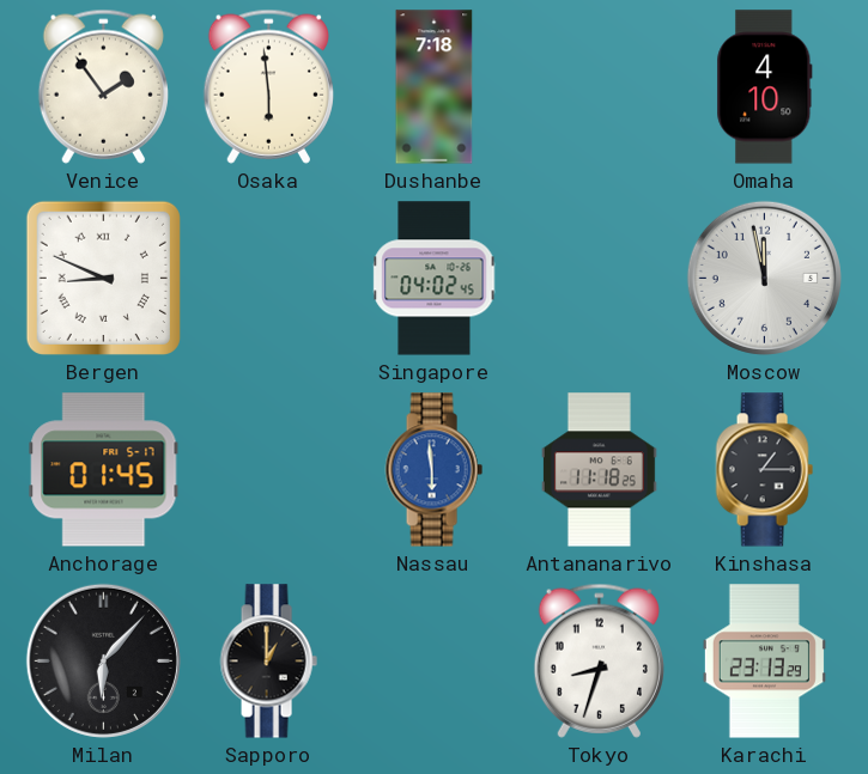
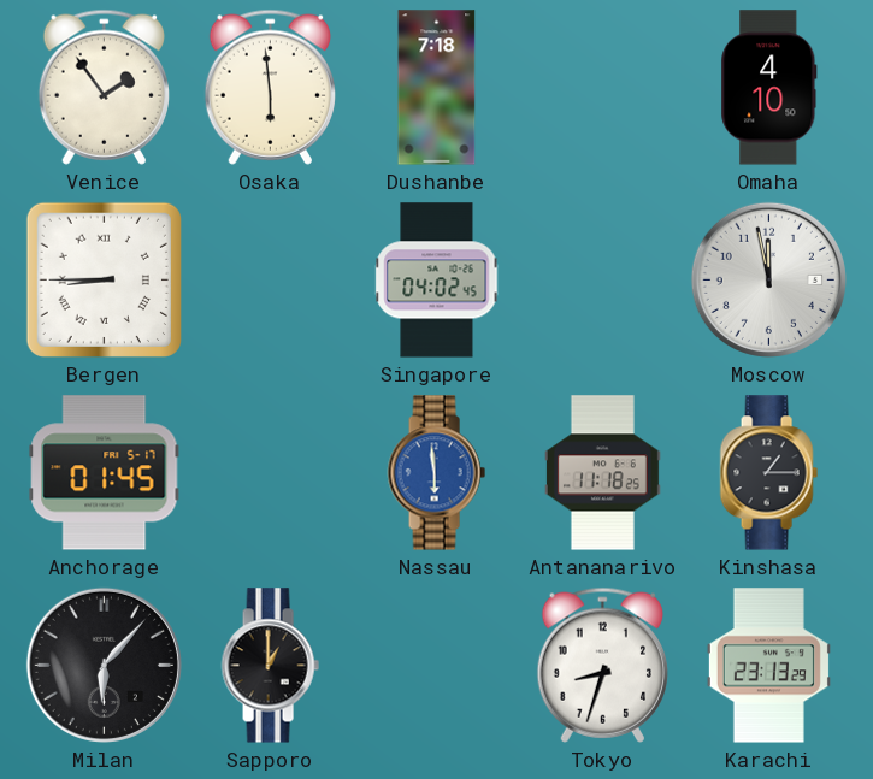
Bergen: 8:49 -> 8:45 (104, 279)
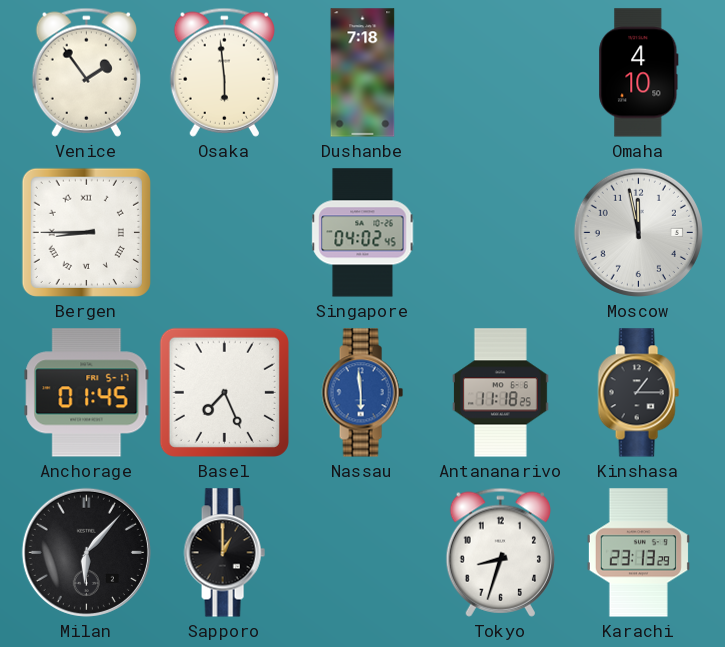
Basel: none -> 7:26 (224, 392)
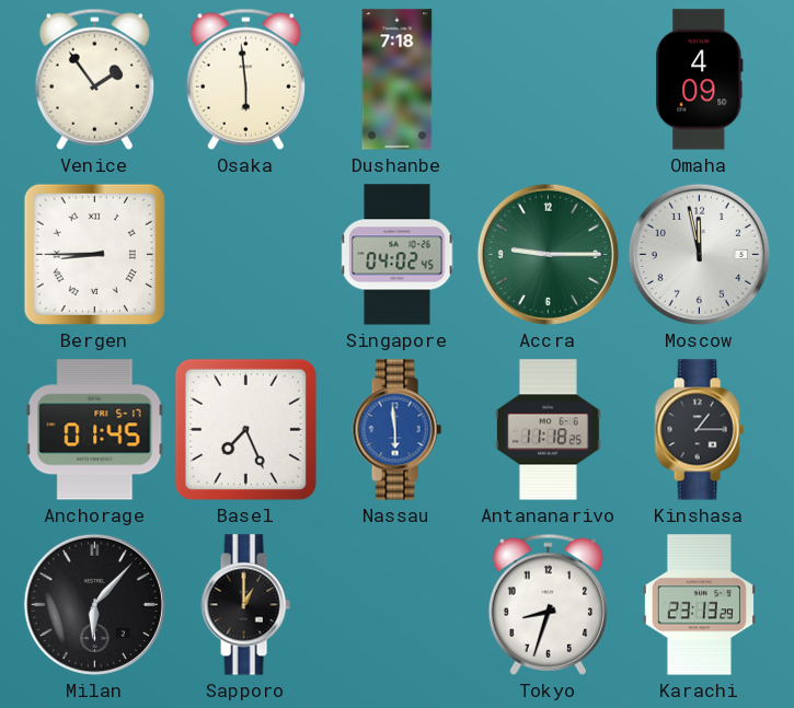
Omaha: 4:10 -> 4:09 (700, 80)
Accra: none -> 9:15 (548, 254)
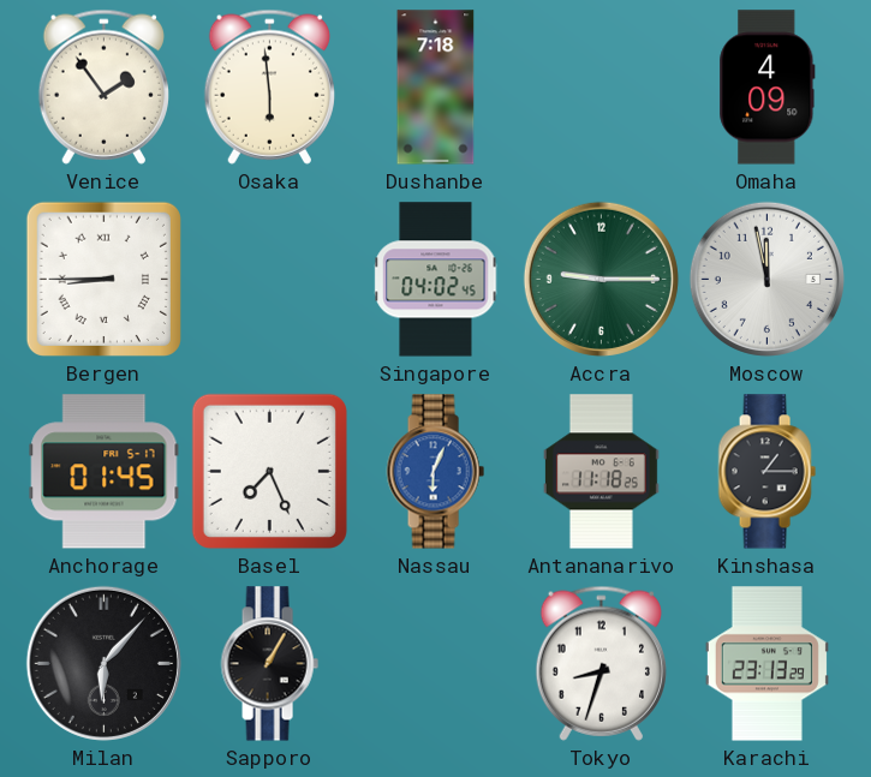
Nassau: 5:59 -> 6:04 (435, 472)
Sapporo: 1:00 -> 1:05 (269, 664)
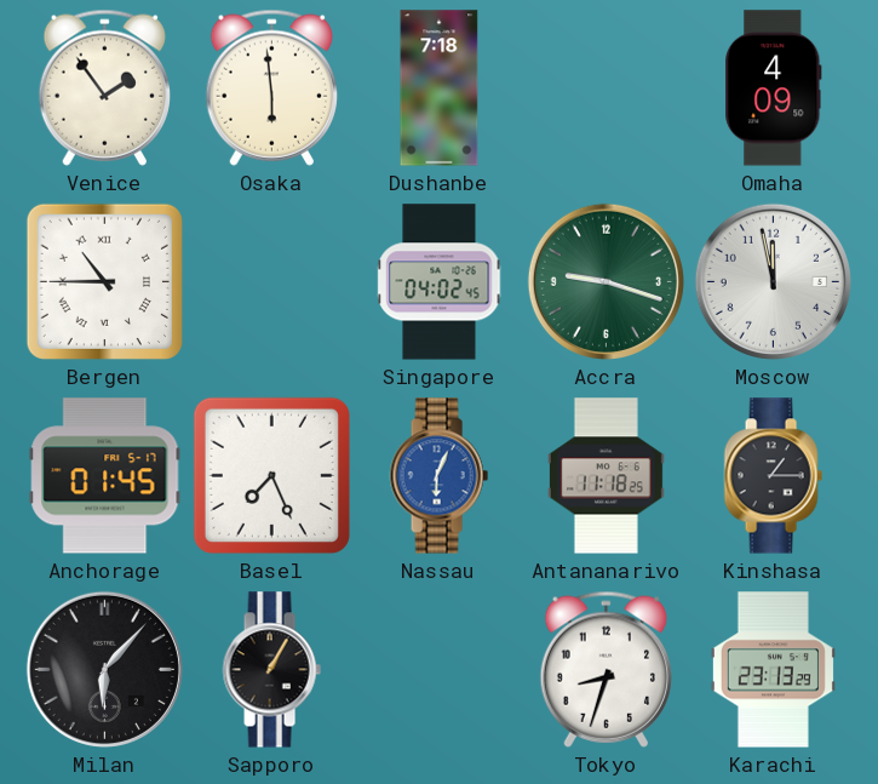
Bergen: 8:45 -> 10:45 (104, 281)
Accra: 9:15 -> 9:18 (606, 281)
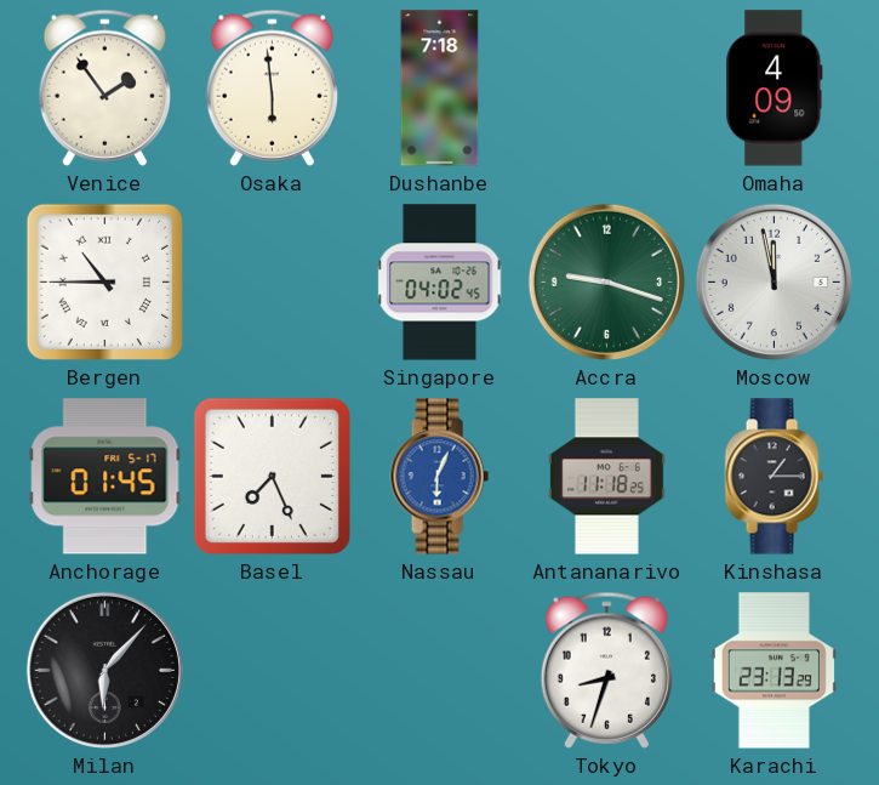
Sapporo: 1:05 -> none (271, 670)
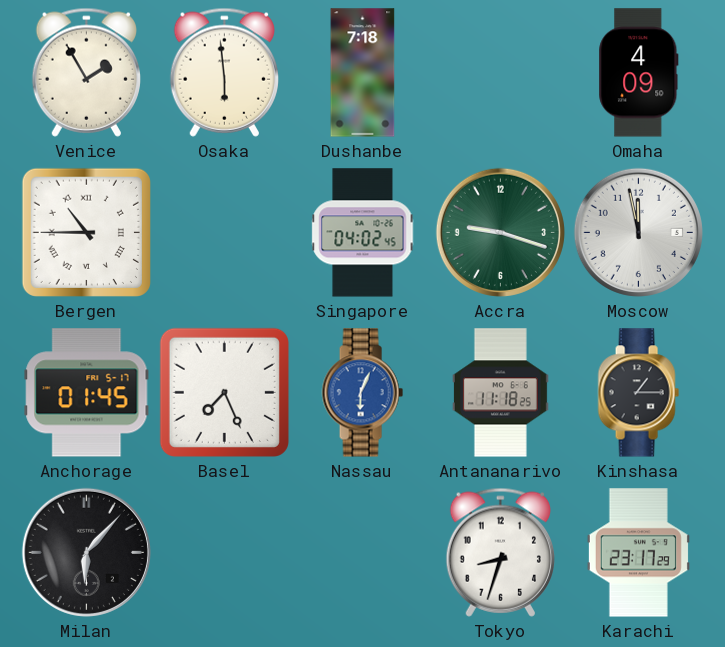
Venice: 1:54 -> 1:55 (86, 72)
Karachi: 23:13 -> 23:17 (638, 553)
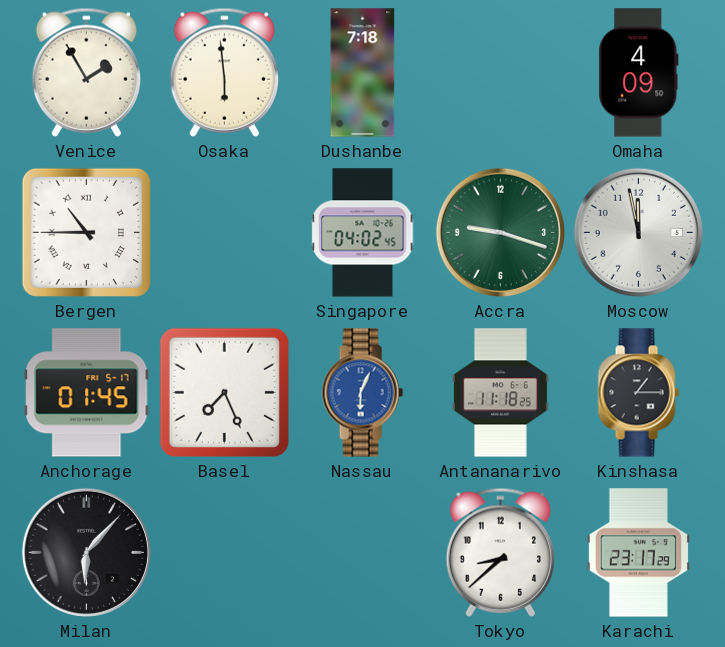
Tokyo: 8:33 -> 8:38 (500, 552)
